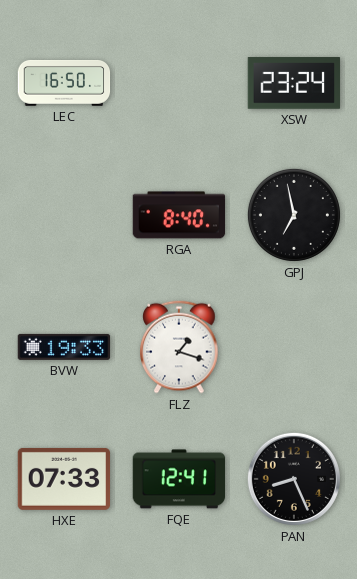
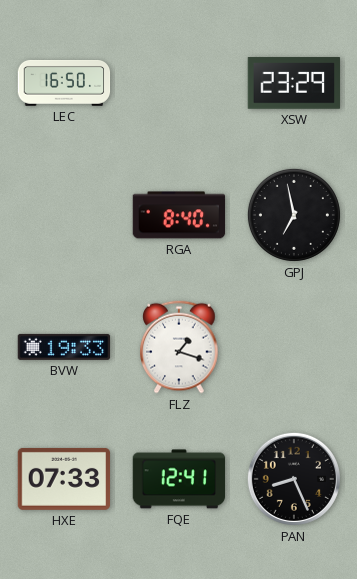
XSW: 23:24 -> 23:29 (294, 83)
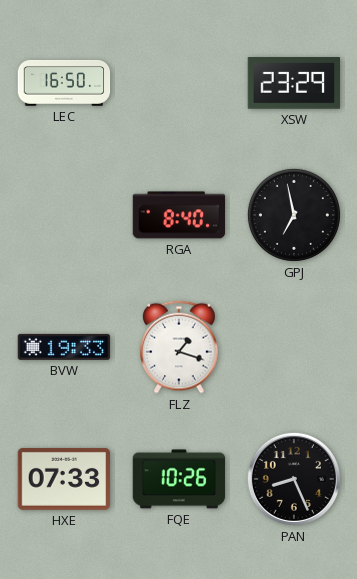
FQE: 12:41 -> 10:26 (179, 479)
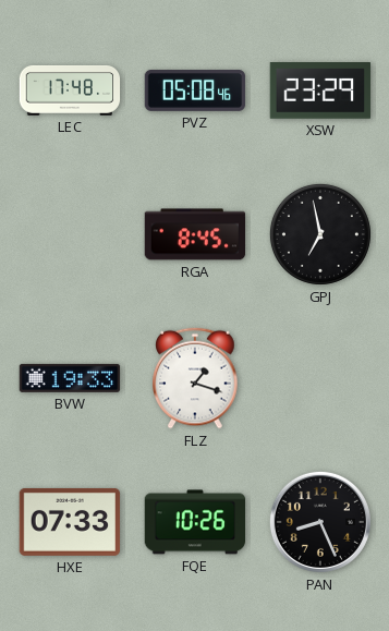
LEC: 16:50 -> 17:48 (70, 90)
PVZ: none -> 05:08 (195, 90)
RGA: 8:40 -> 8:45 (195, 234)
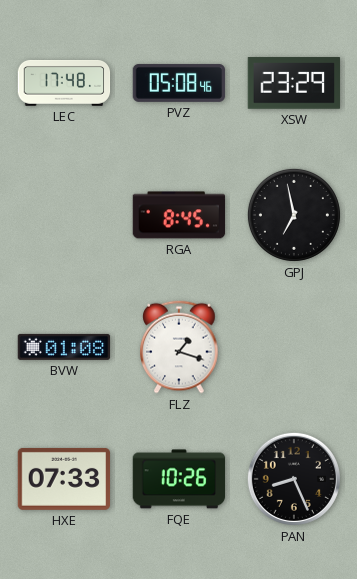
BVW: 19:33 -> 01:08 (64, 347)
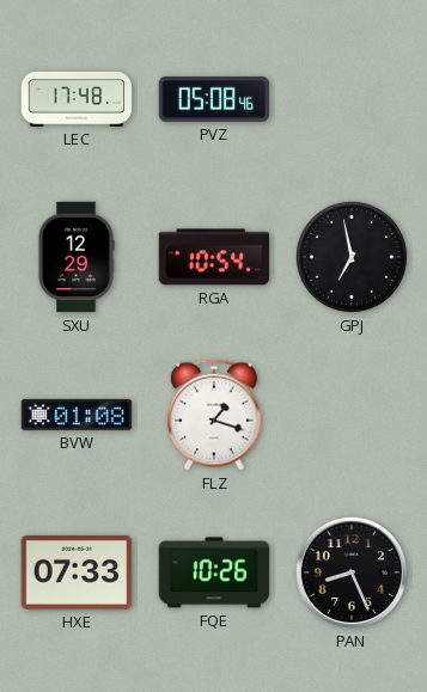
XSW: 23:29 -> none (294, 83)
SXU: none -> 12:29 (77, 257)
RGA: 8:45 -> 10:54 (214, 257)
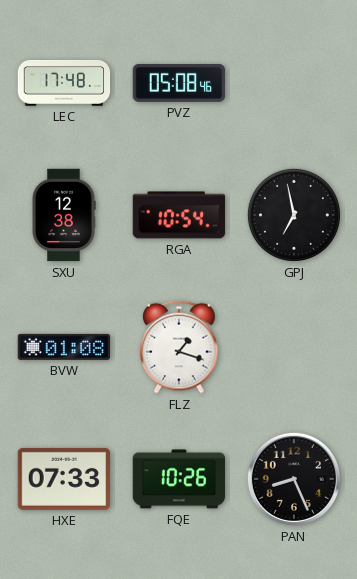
SXU: 12:29 -> 12:38 (64, 215)
